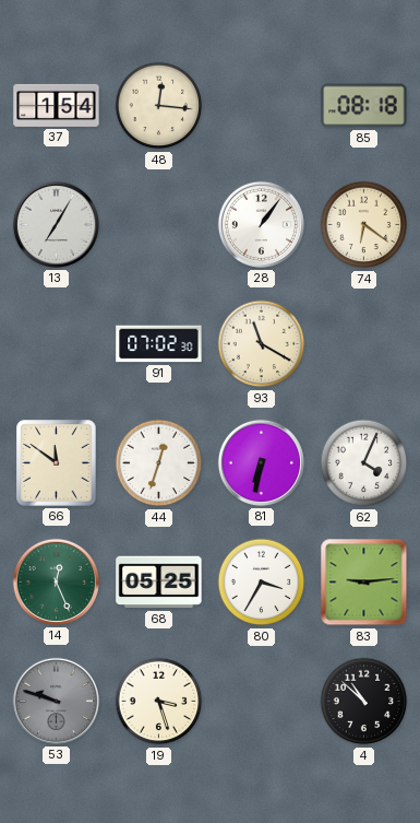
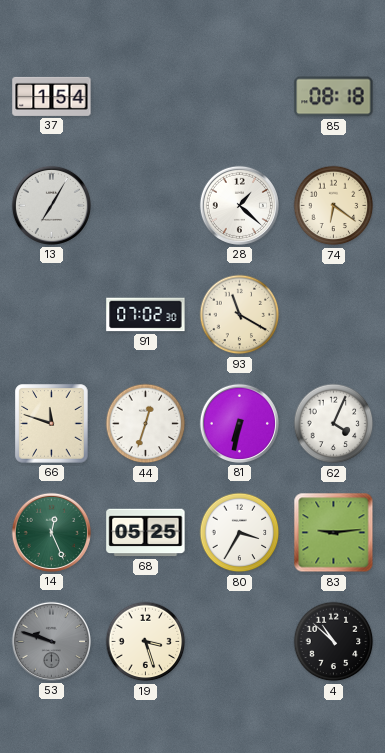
48: 12:16 -> none (159, 106)
28: 1:06 -> 1:22 (239, 205)
66: 11:51 -> 11:48 (52, 424)
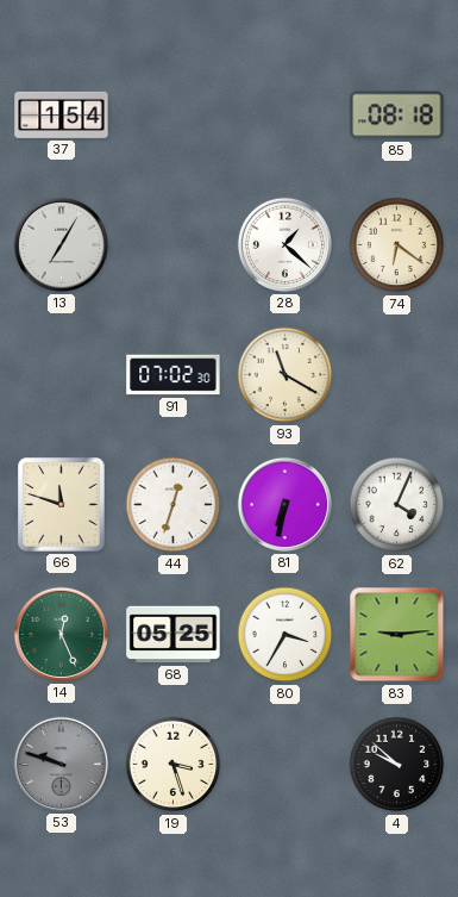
4: 10:52 -> 9:52 (397, 765)
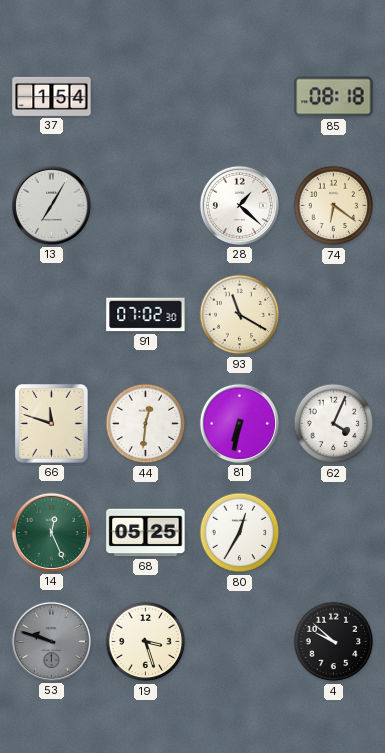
44: 12:33 -> 12:31 (146, 424)
80: 3:35 -> 12:35 (240, 533)
83: 9:14 -> none (397, 635)
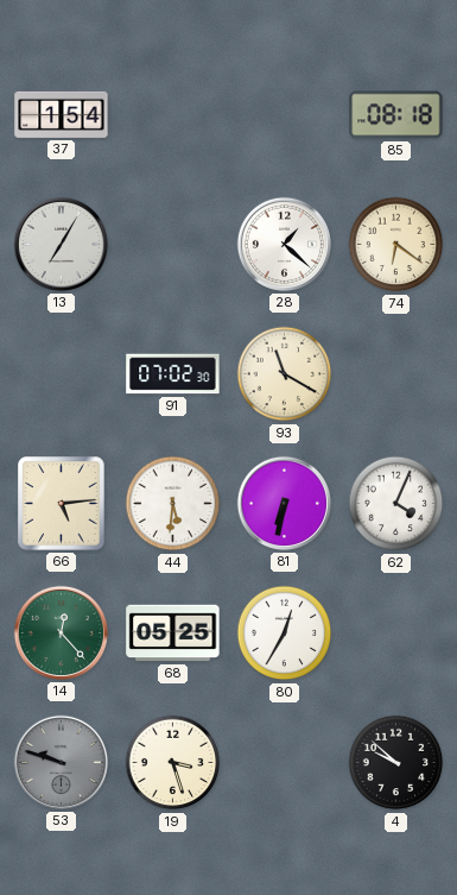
66: 11:48 -> 5:14 (62, 504)
44: 12:31 -> 5:31 (173, 504)
14: 12:26 -> 12:23 (61, 632)
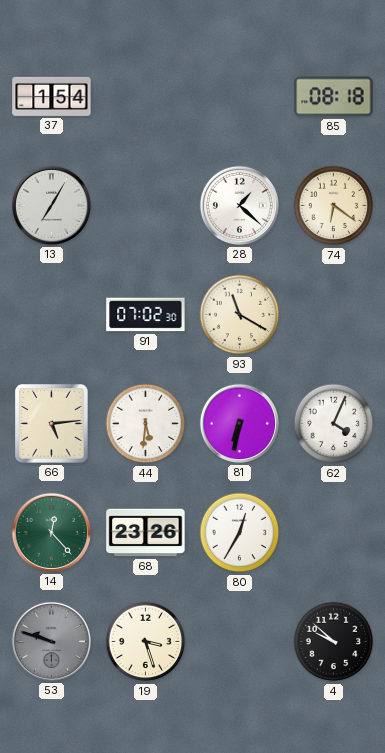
68: 05:25 -> 23:26 (146, 533)
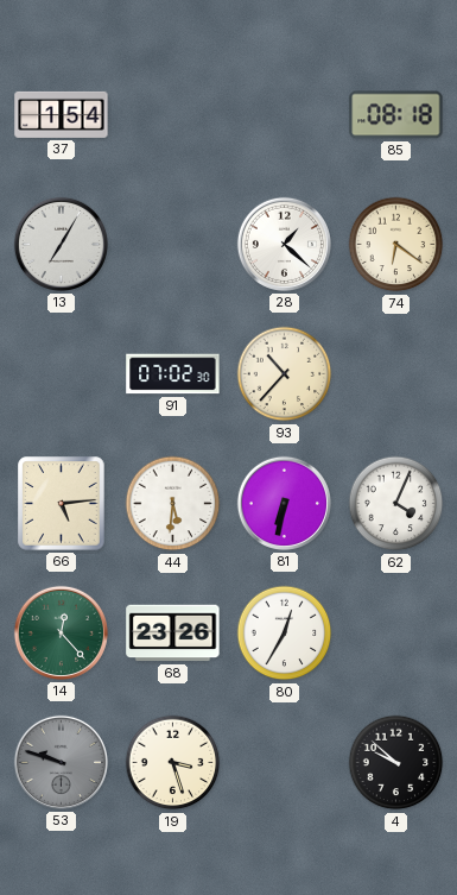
93: 11:20 -> 10:37 (285, 374)
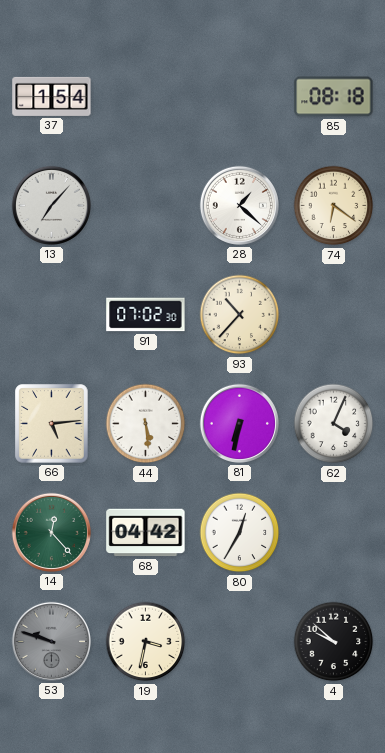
13: 7:05 -> 7:07 (51, 205)
44: 5:31 -> 5:29 (146, 424)
68: 23:26 -> 04:42 (146, 533)
19: 3:27 -> 3:32 (146, 642)
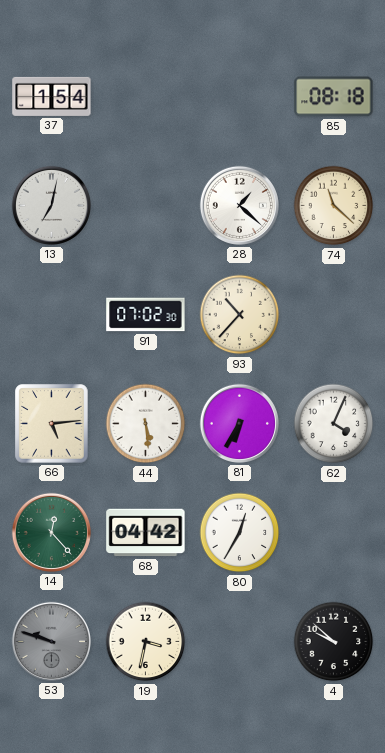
13: 7:07 -> 7:02 (51, 205)
74: 6:21 -> 11:22 (334, 206)
81: 6:32 -> 6:35 (239, 423)
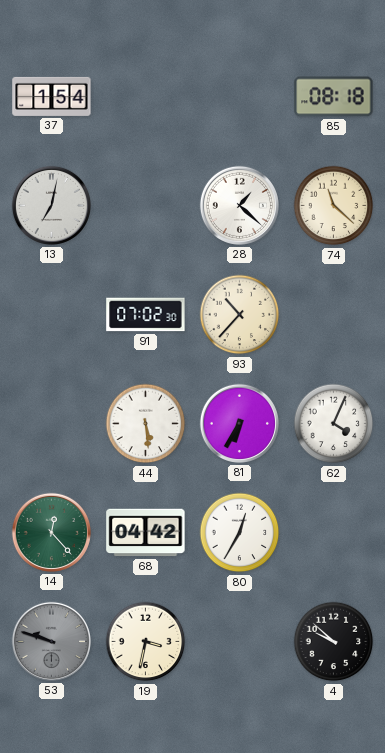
66: 5:14 -> none (52, 424)
